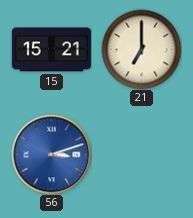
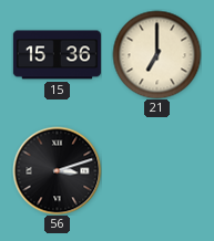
15: 15:21 -> 15:36 (57, 55)
56 dial: blue -> black (57, 170)
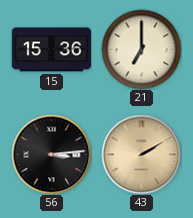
56: 3:12 -> 3:14 (51, 154)
43: none -> 2:10 (141, 154)
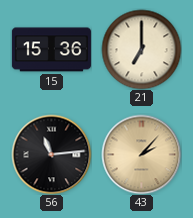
56: 3:14 -> 11:14 (51, 154)
43: 2:10 -> 2:07 (141, 154)
